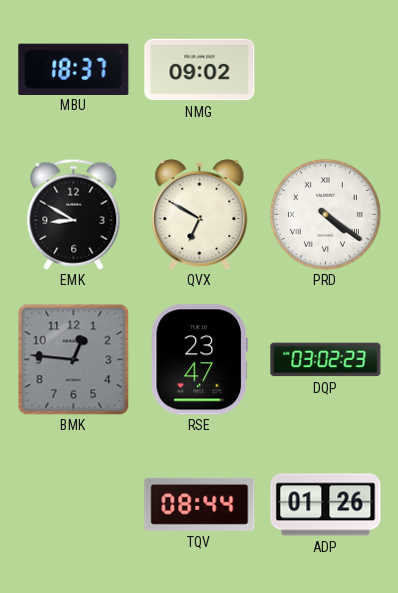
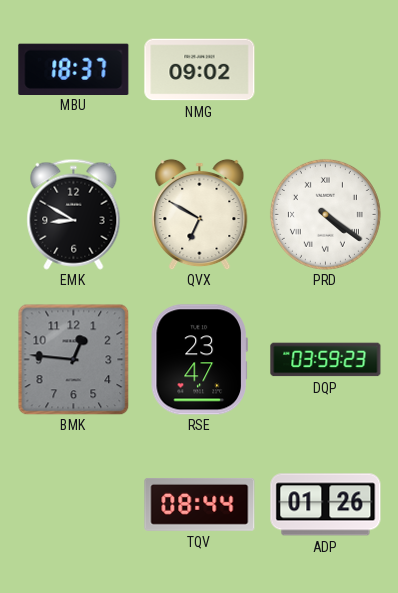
DQP: 03:02 -> 03:59 (326, 360)
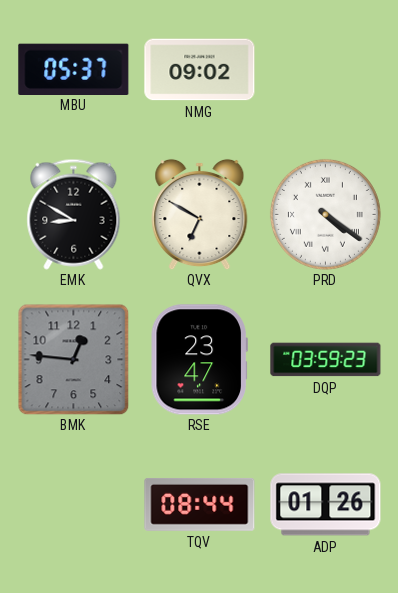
MBU: 18:37 -> 05:37 (74, 69)
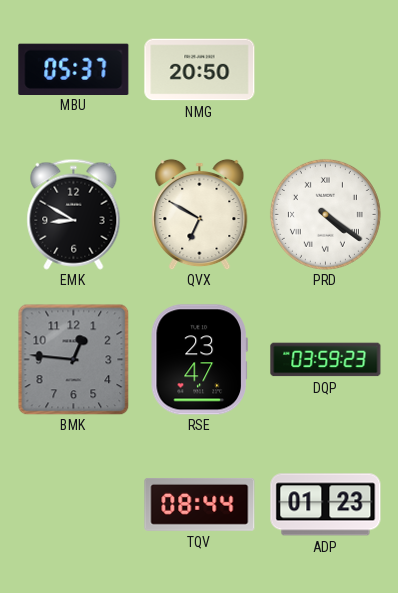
NMG: 09:02 -> 20:50 (200, 70)
ADP: 01:26 -> 01:23 (326, 505)
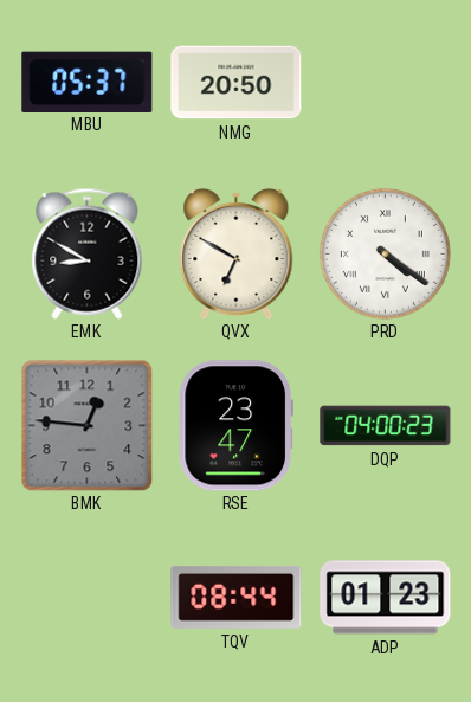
DQP: 03:59 -> 04:00 (386, 426)
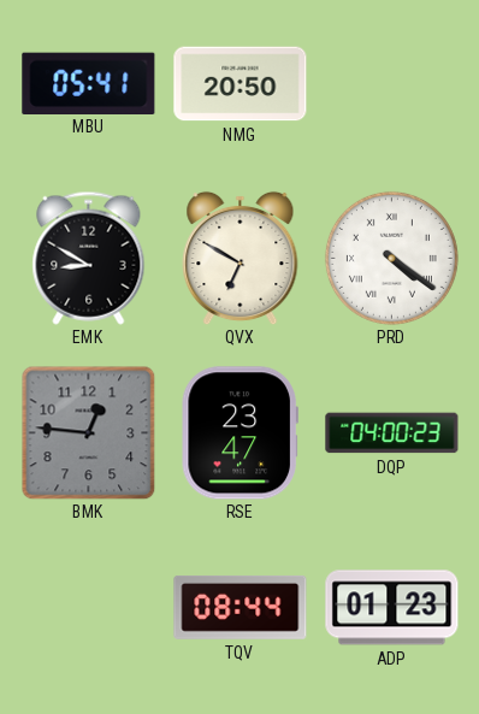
MBU: 05:37 -> 05:41 (89, 83)
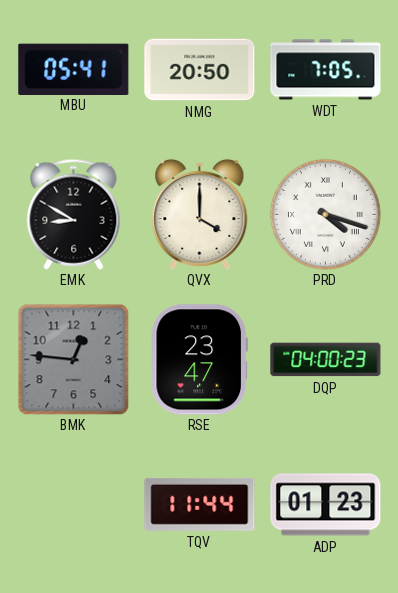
WDT: none -> 7:05 (326, 70)
QVX: 6:50 -> 4:00 (200, 214)
PRD: 4:21 -> 4:18 (325, 214)
TQV: 08:44 -> 11:44 (200, 504)
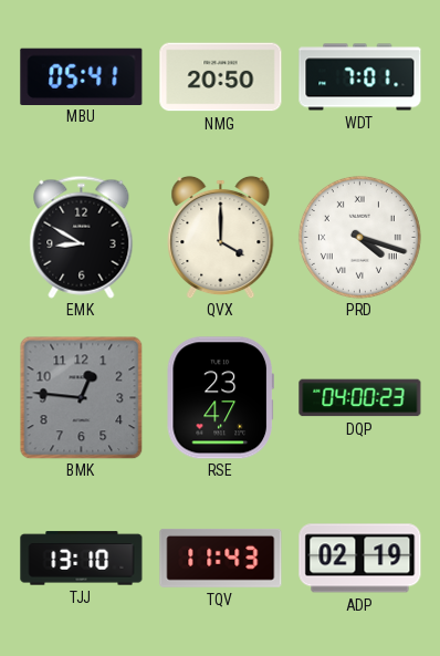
WDT: 7:05 -> 7:01 (360, 77)
TJJ: none -> 13:10 (82, 559)
TQV: 11:44 -> 11:43 (221, 558)
ADP: 01:23 -> 02:19 (360, 559)
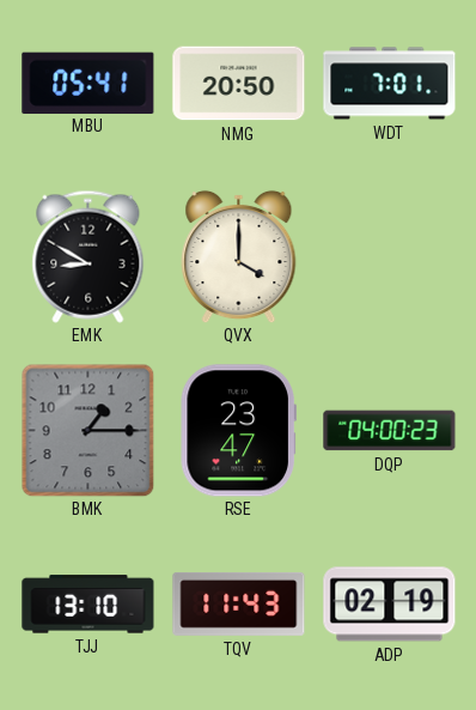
PRD: 4:18 -> none (359, 237)
BMK: 12:46 -> 1:15 (87, 430)
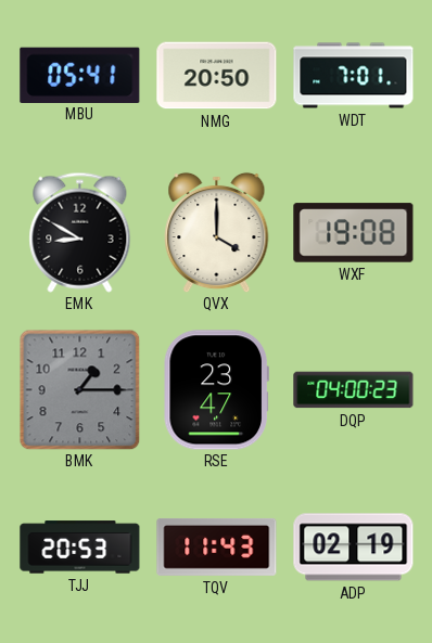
WXF: none -> 19:08 (354, 233)
TJJ: 13:10 -> 20:53 (80, 548)
